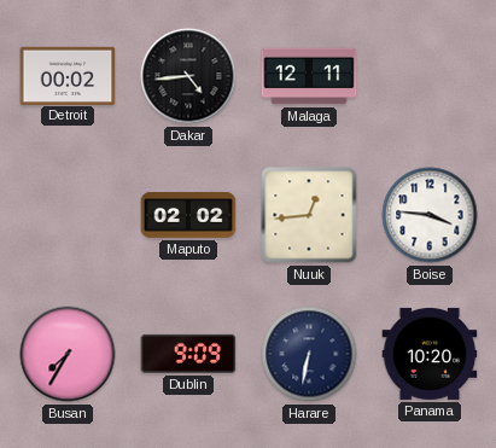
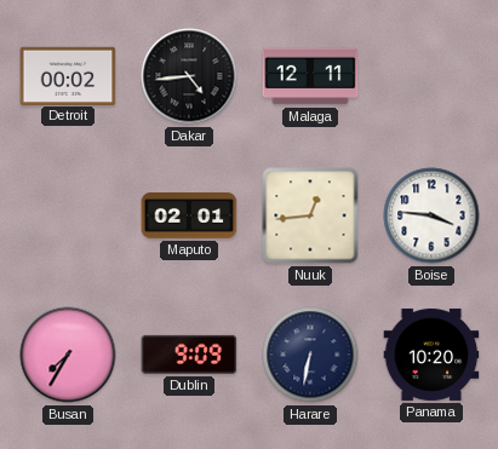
Maputo: 02:02 -> 02:01 (189, 215)
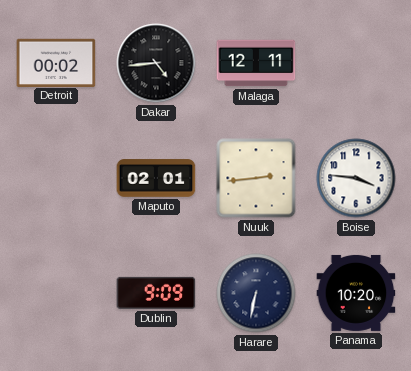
Nuuk: 12:44 -> 2:44 (256, 178)
Busan: 7:35 -> none (68, 355)
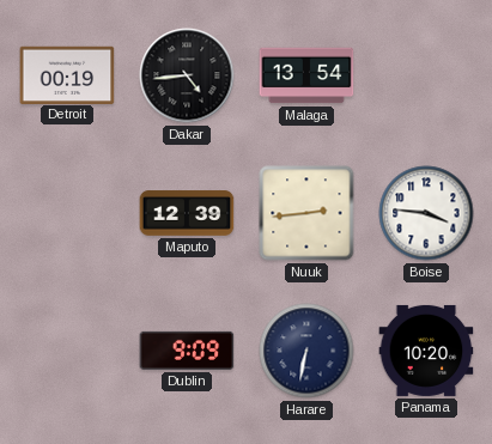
Detroit: 00:02 -> 00:19 (67, 74)
Malaga: 12:11 -> 13:54 (306, 75)
Maputo: 02:01 -> 12:39 (187, 213)
